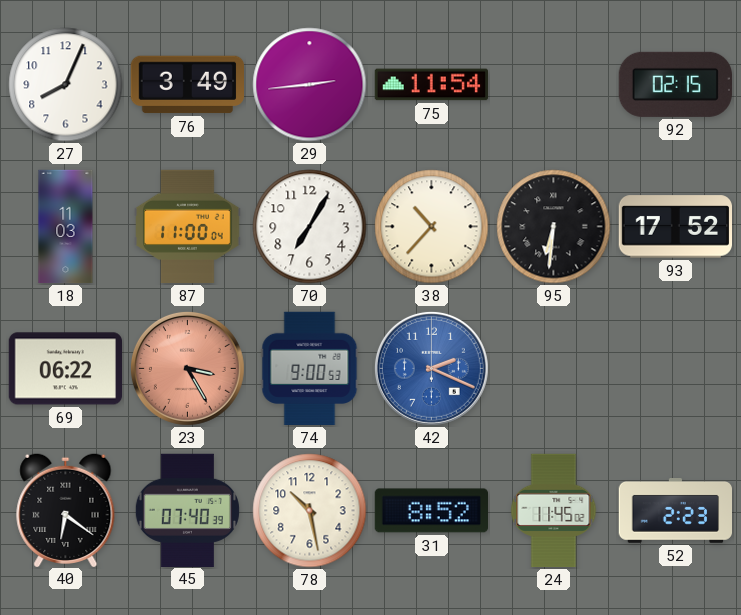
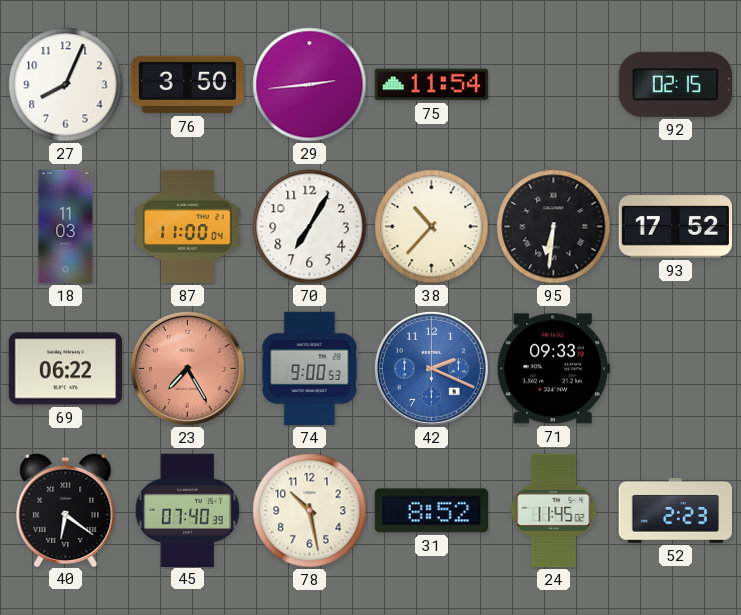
76: 3:49 -> 3:50 (187, 85)
23: 3:25 -> 7:25 (187, 368)
71: none -> 09:33 (553, 369)
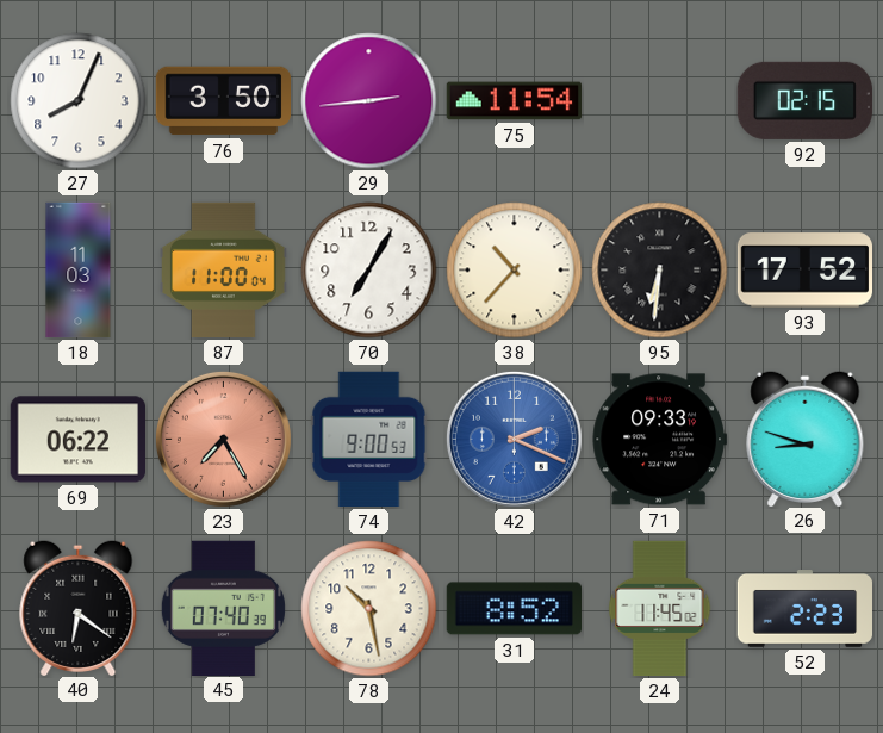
26: none -> 8:48 (806, 437)
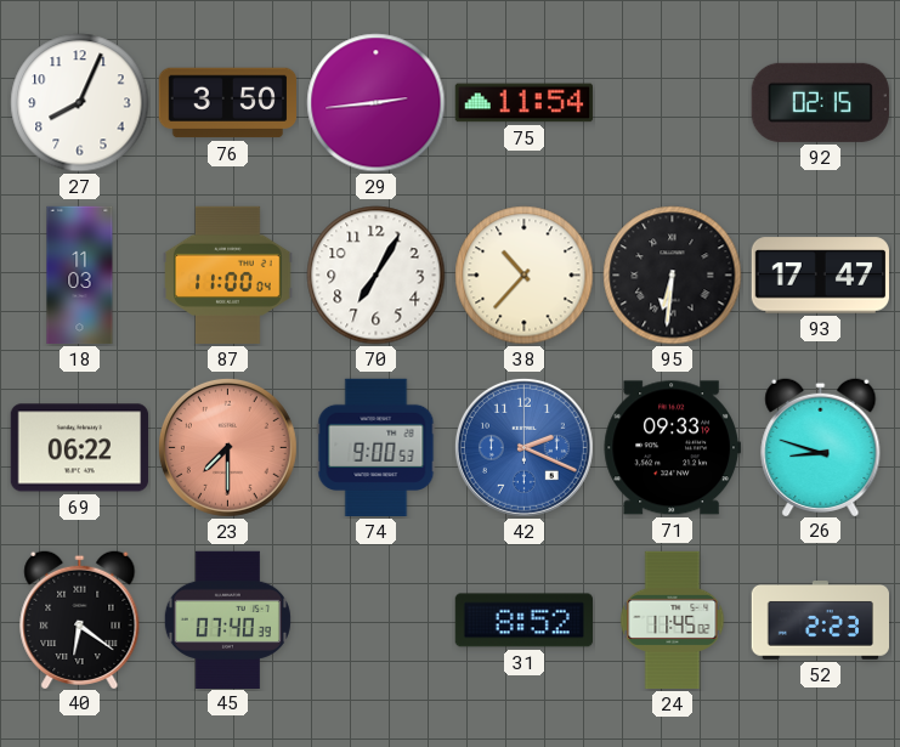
93: 17:52 -> 17:47 (821, 276)
23: 7:25 -> 7:30 (227, 447)
78: 10:28 -> none (369, 609)
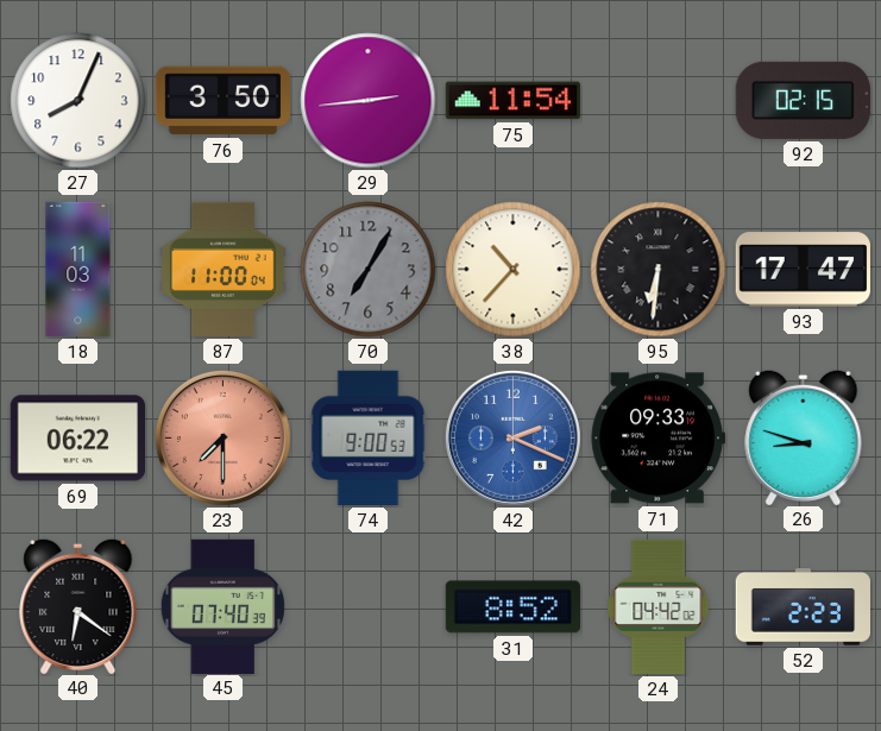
70 dial: white -> grey (369, 270)
24: 11:45 -> 04:42 (659, 607)
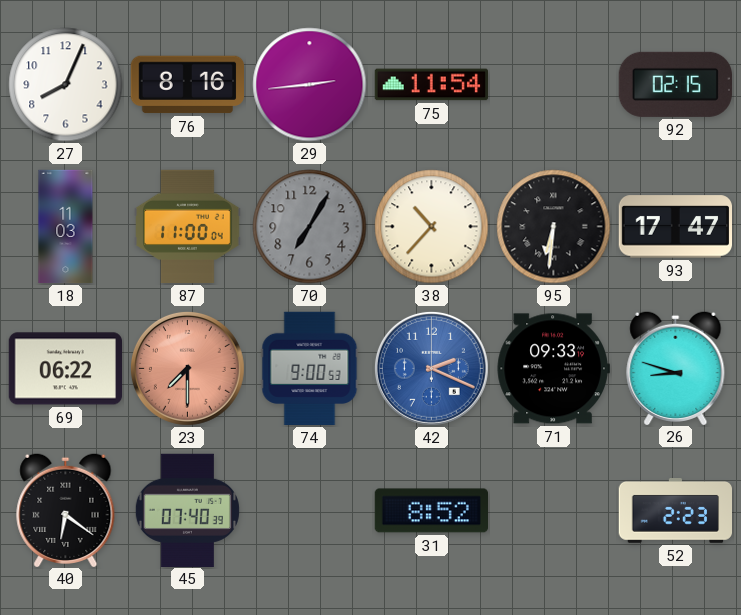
76: 3:50 -> 8:16 (187, 85)
24: 04:42 -> none (659, 607)
